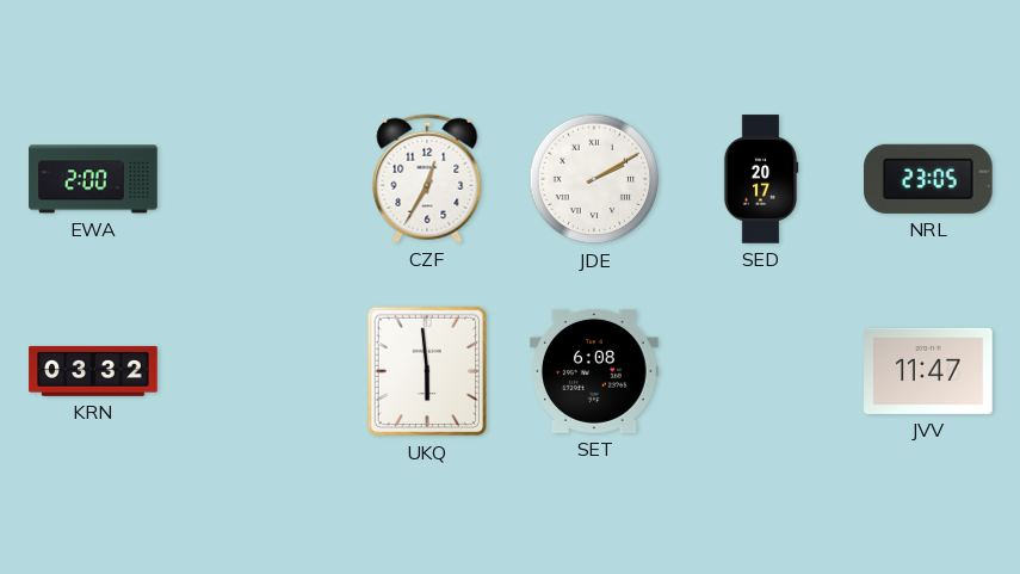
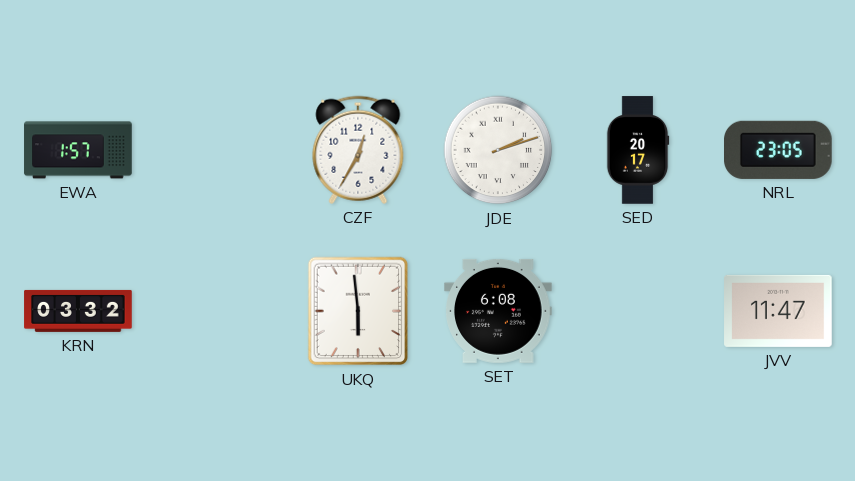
EWA: 2:00 -> 1:57 (78, 150)
JDE: 2:10 -> 2:12 (498, 150)
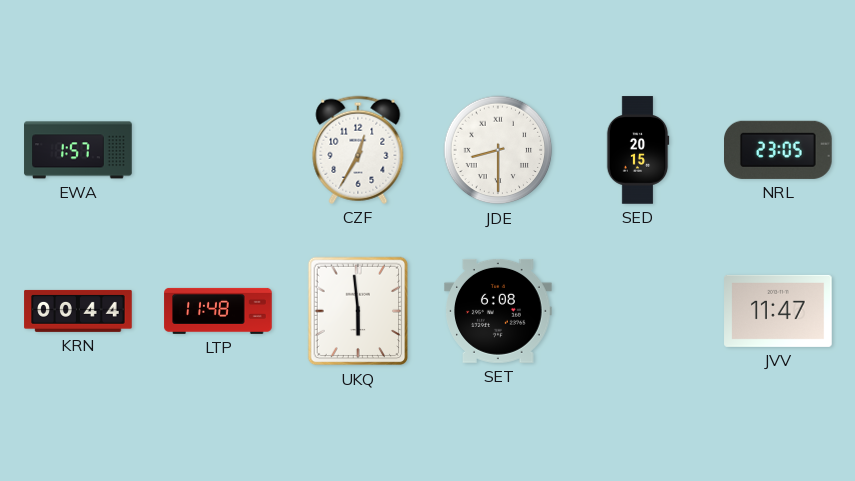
JDE: 2:12 -> 8:30 (498, 150)
SED: 20:17 -> 20:15 (638, 150)
KRN: 03:32 -> 00:44 (78, 311)
LTP: none -> 11:48 (218, 311)
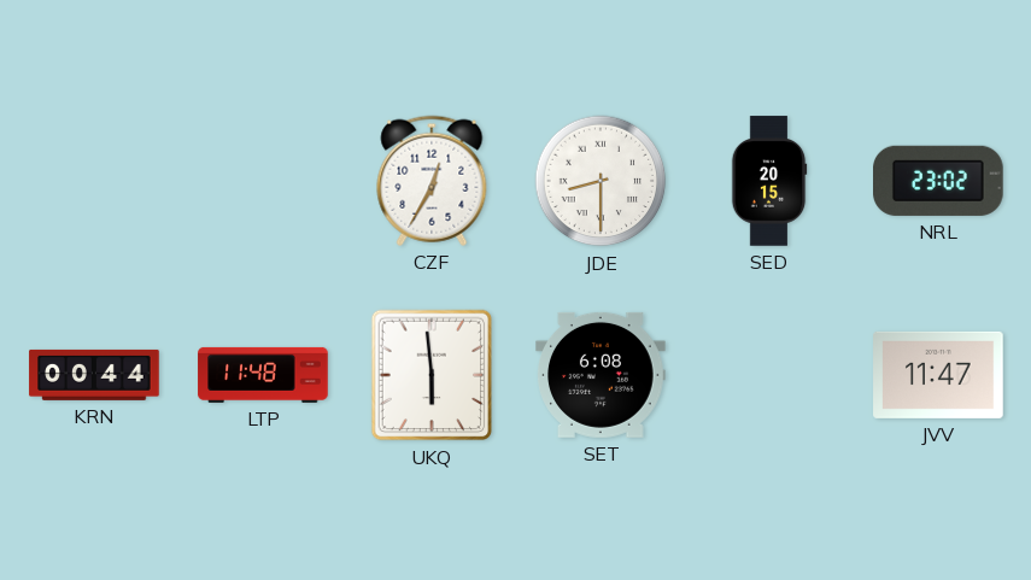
EWA: 1:57 -> none (78, 150)
NRL: 23:05 -> 23:02 (939, 181)
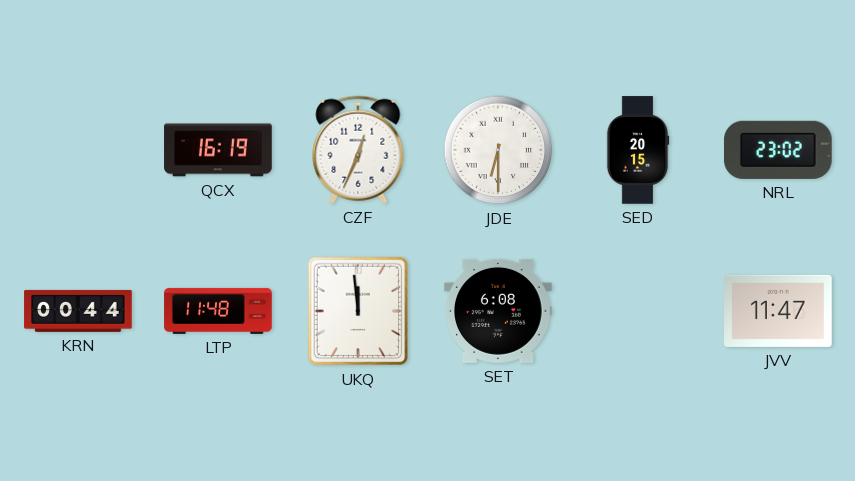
QCX: none -> 16:19 (218, 150)
CZF: 12:35 -> 12:34 (358, 150)
JDE: 8:30 -> 6:30 (498, 150)
UKQ: 5:59 -> 11:59 (358, 311)
